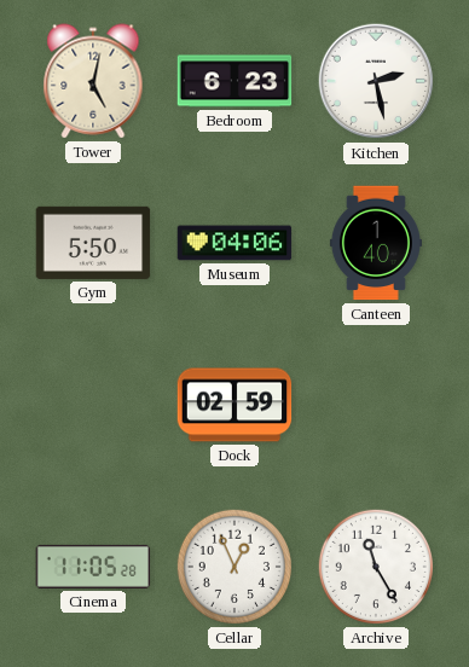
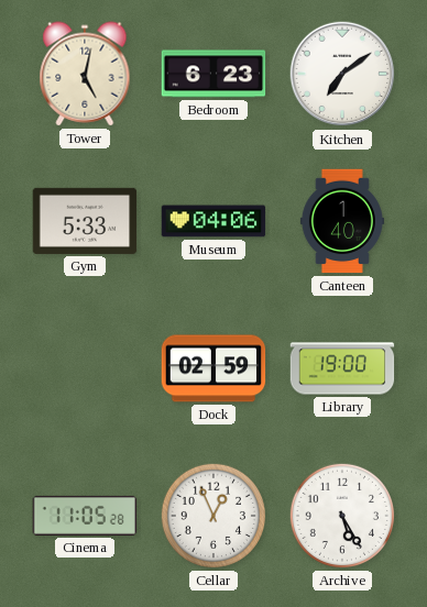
Kitchen: 2:28 -> 7:09 (342, 74)
Gym: 5:50 -> 5:33 (85, 221)
Library: none -> 19:00 (342, 368)
Archive: 11:25 -> 5:25 (342, 516)
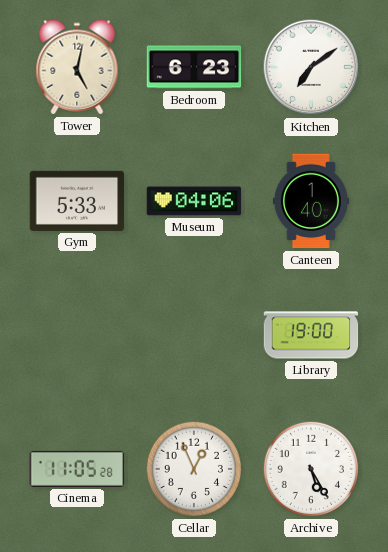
Dock: 02:59 -> none (214, 368)
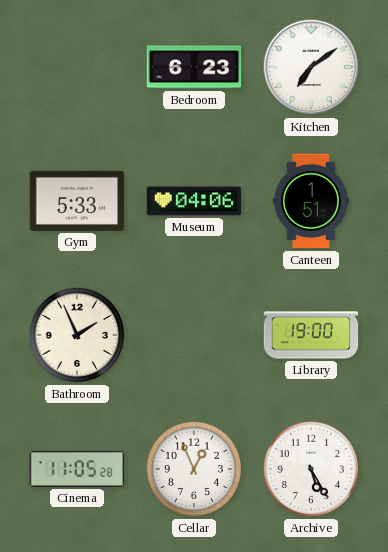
Tower: 5:02 -> none (77, 67)
Canteen: 1:40 -> 1:51 (311, 201)
Bathroom: none -> 1:56 (77, 335)
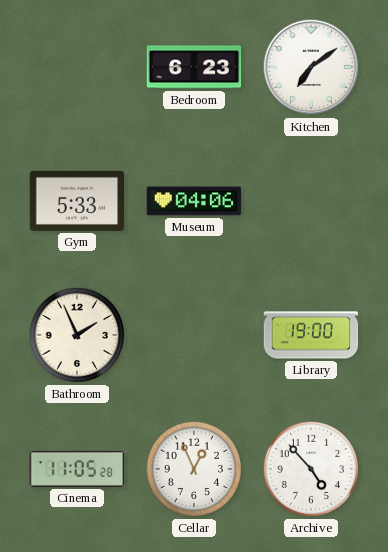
Canteen: 1:51 -> none (311, 201)
Archive: 5:25 -> 4:53 (311, 469)
